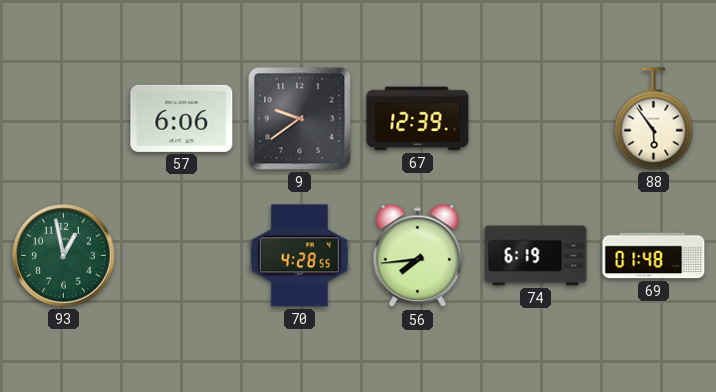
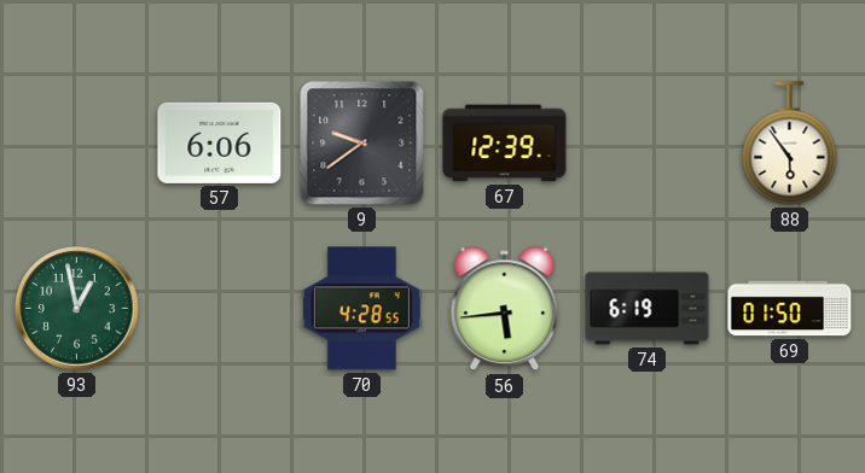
56: 7:44 -> 5:44 (505, 309)
69: 01:48 -> 01:50 (790, 309)
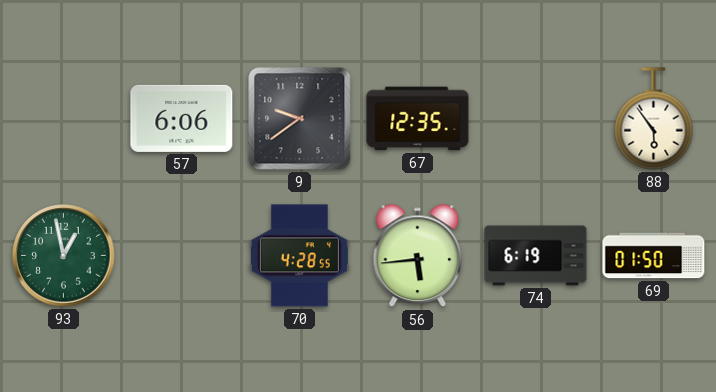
67: 12:39 -> 12:35 (418, 119)
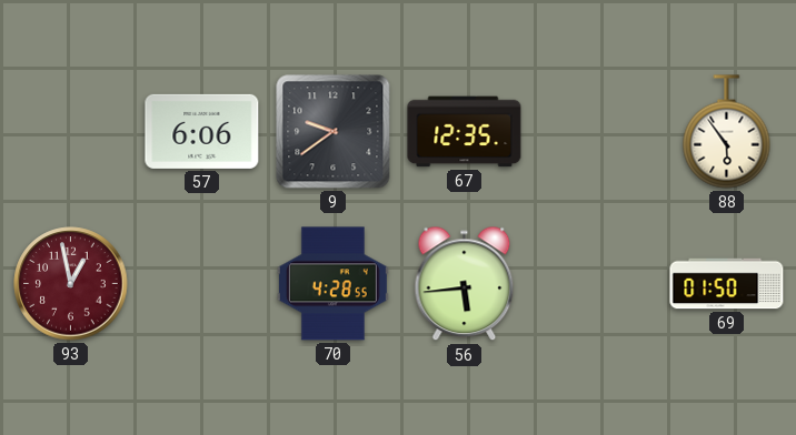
93 dial: green -> burgundy (71, 284)
74: 6:19 -> none (536, 256)
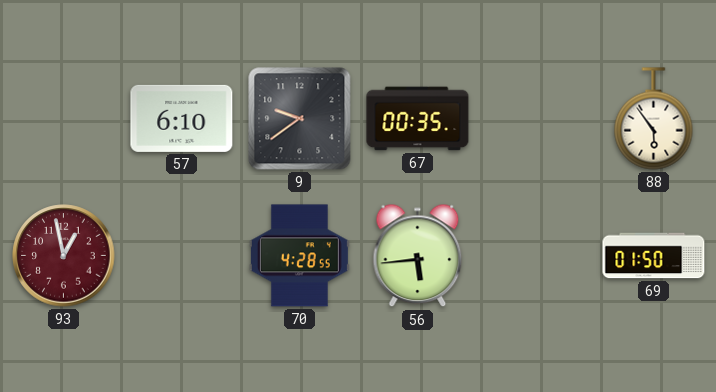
57: 6:06 -> 6:10 (182, 118)
67: 12:35 -> 00:35 (418, 119)
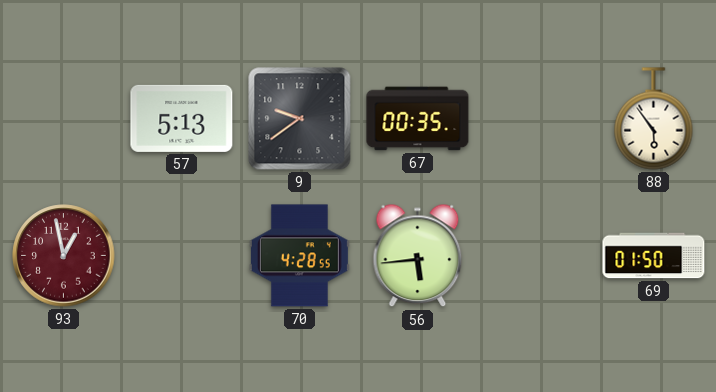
57: 6:10 -> 5:13 (182, 118)
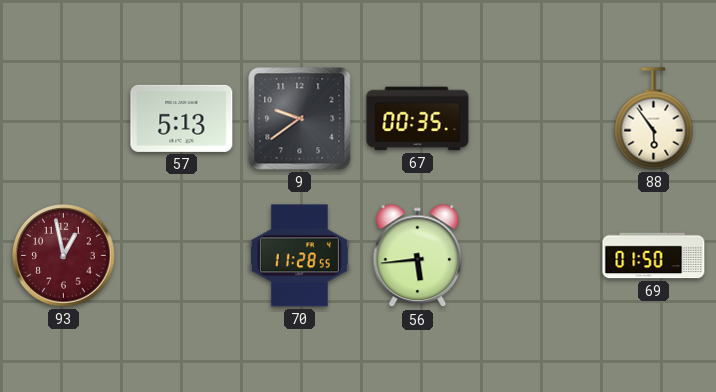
70: 4:28 -> 11:28 (299, 256)
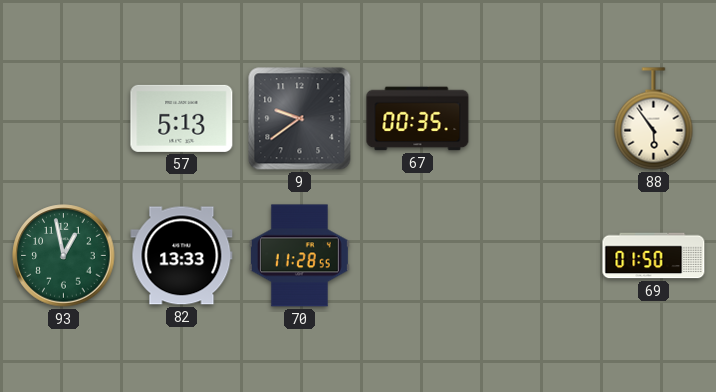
93 dial: burgundy -> green (64, 256)
82: none -> 13:33 (182, 256)
56: 5:44 -> none (418, 256)
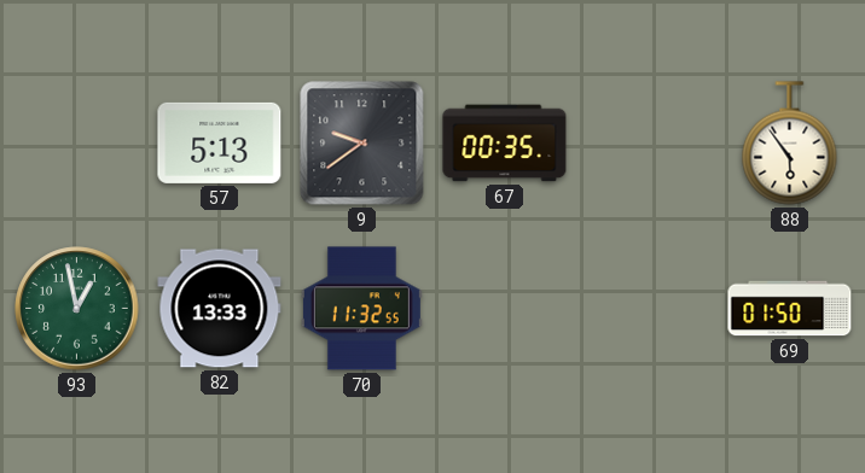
70: 11:28 -> 11:32 (361, 309)
